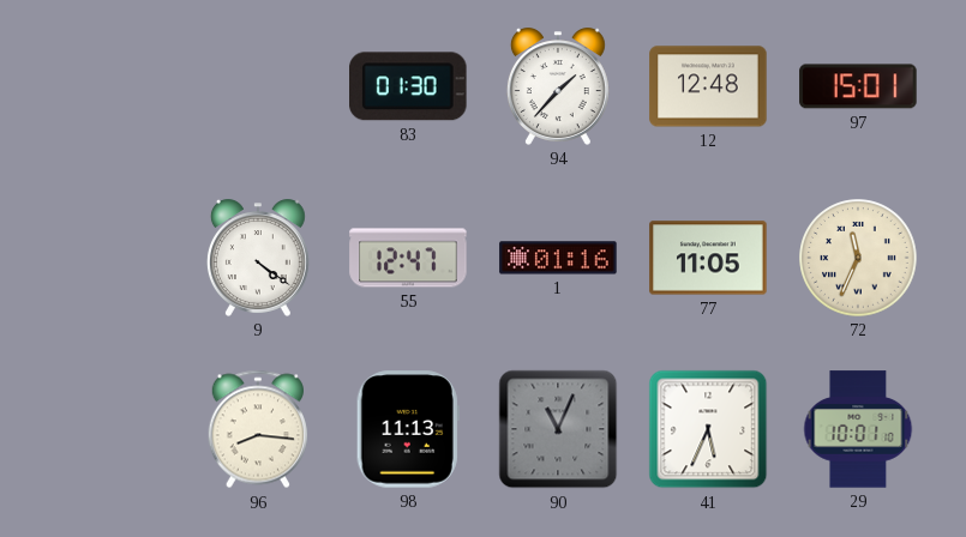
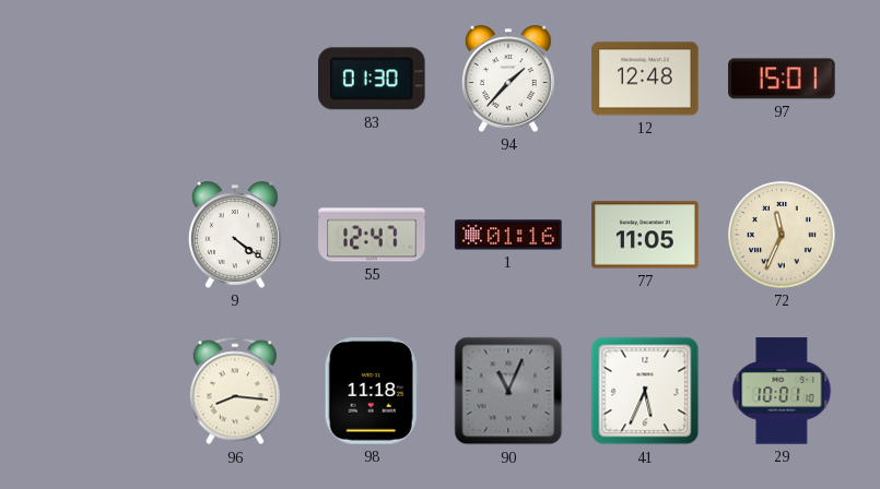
98: 11:13 -> 11:18 (372, 391)
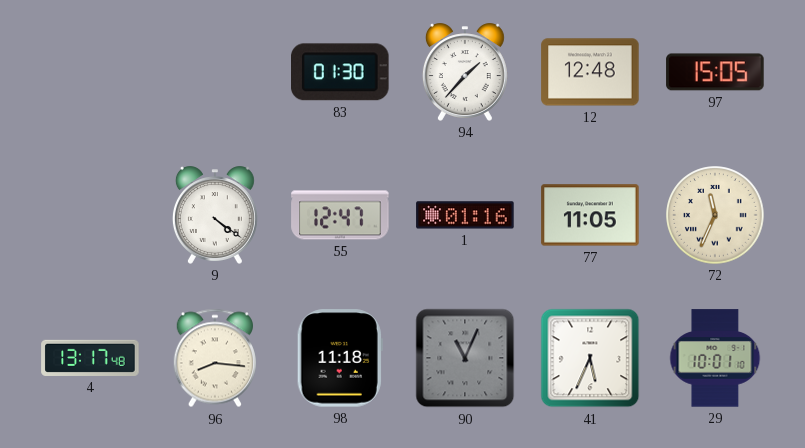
97: 15:01 -> 15:05 (715, 72)
4: none -> 13:17 (90, 358)
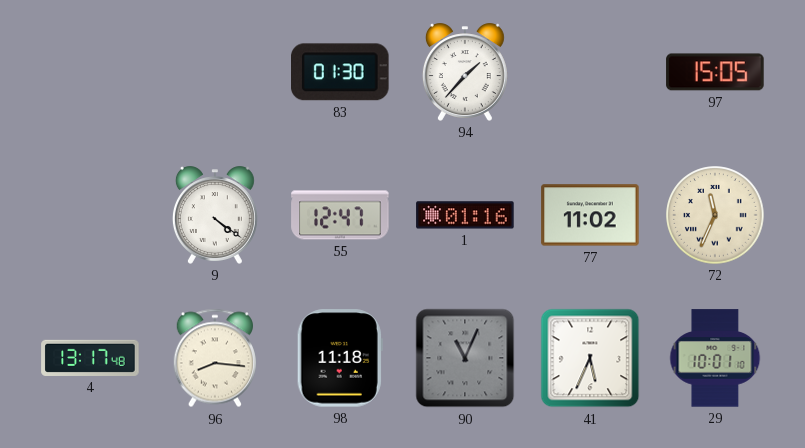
12: 12:48 -> none (590, 72)
77: 11:05 -> 11:02 (590, 215)
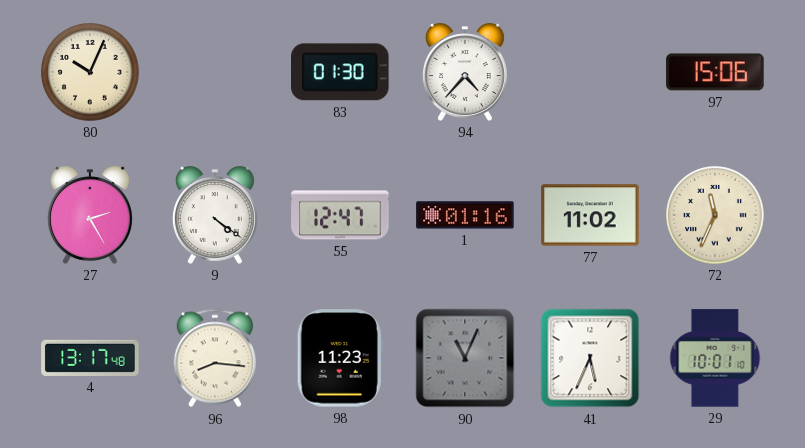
80: none -> 10:04 (90, 72)
94: 1:37 -> 4:37 (465, 72)
97: 15:05 -> 15:06 (715, 72)
27: none -> 2:25 (90, 215)
98: 11:18 -> 11:23 (340, 358)
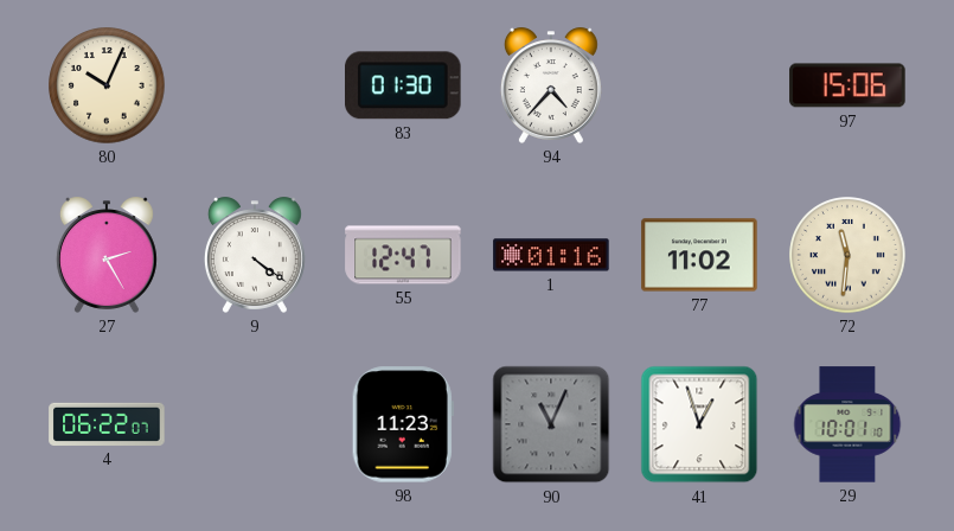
72: 11:34 -> 11:31 (847, 255)
4: 13:17 -> 06:22 (107, 424)
96: 8:16 -> none (215, 358)
41: 5:34 -> 12:57 (699, 424)
